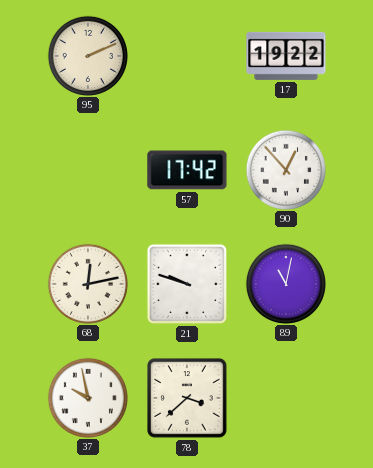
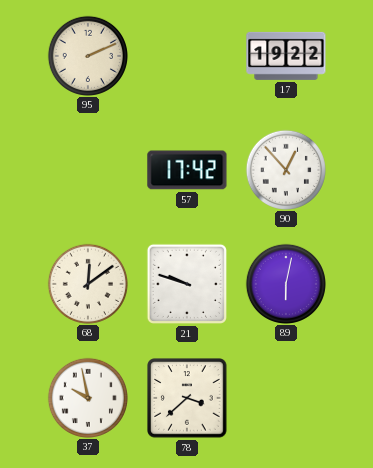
68: 12:13 -> 12:09 (87, 283)
89: 11:02 -> 6:02 (285, 283)
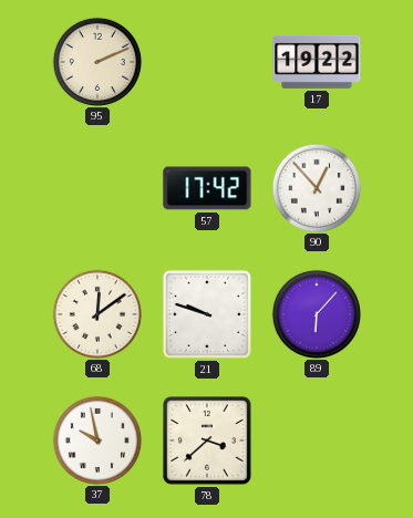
89: 6:02 -> 6:07 (316, 313)
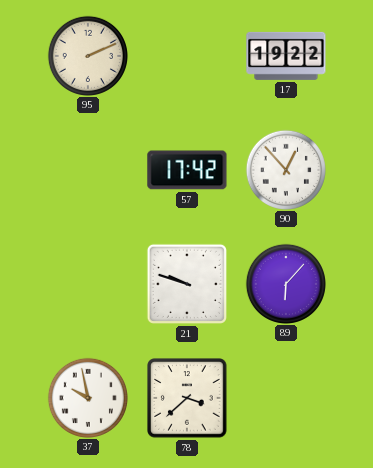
68: 12:09 -> none (96, 313)
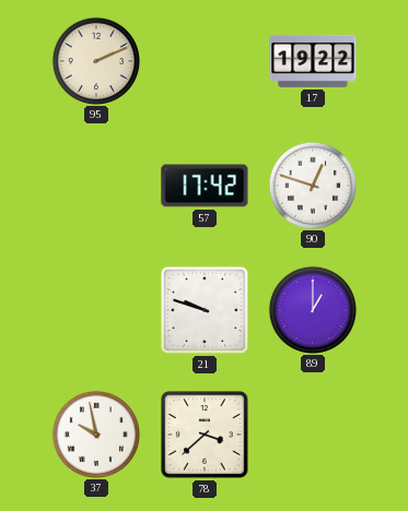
90: 12:53 -> 12:48 (312, 185)
89: 6:07 -> 1:00 (312, 309)
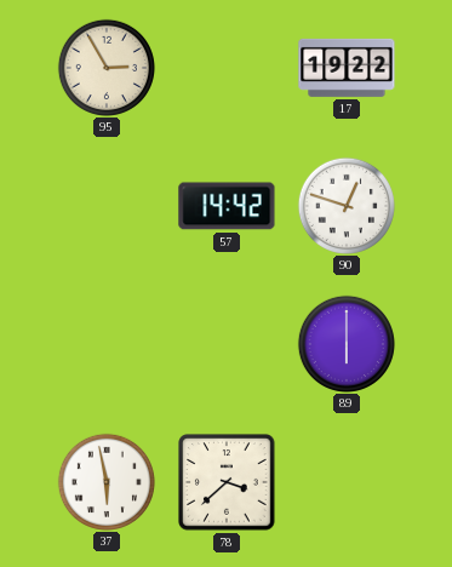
95: 2:11 -> 2:55 (105, 67)
57: 17:42 -> 14:42 (227, 206)
21: 9:48 -> none (205, 310)
89: 1:00 -> 6:00 (345, 343)
37: 9:58 -> 5:58 (105, 481)
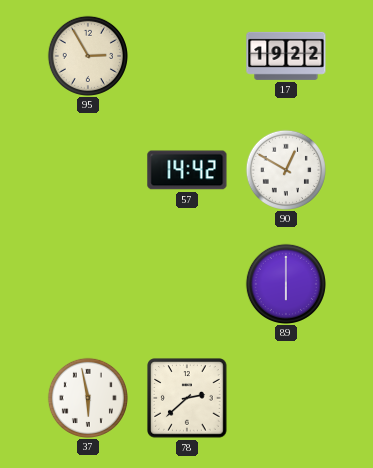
90: 12:48 -> 12:50 (285, 169)
78: 3:38 -> 2:38 (187, 398)
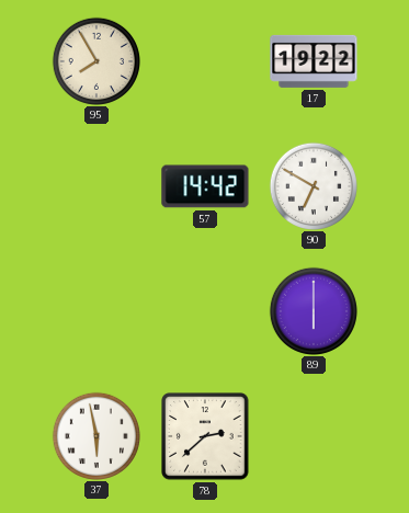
95: 2:55 -> 7:55 (95, 60)
90: 12:50 -> 6:50 (313, 185)
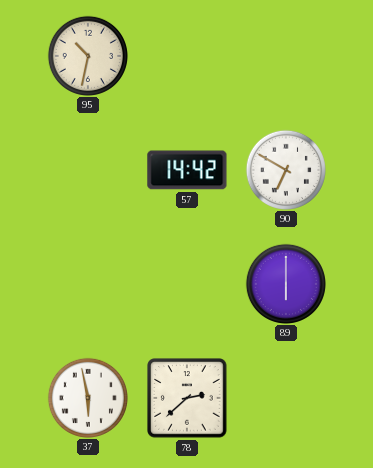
95: 7:55 -> 10:32 (87, 55)
17: 19:22 -> none (314, 61)
